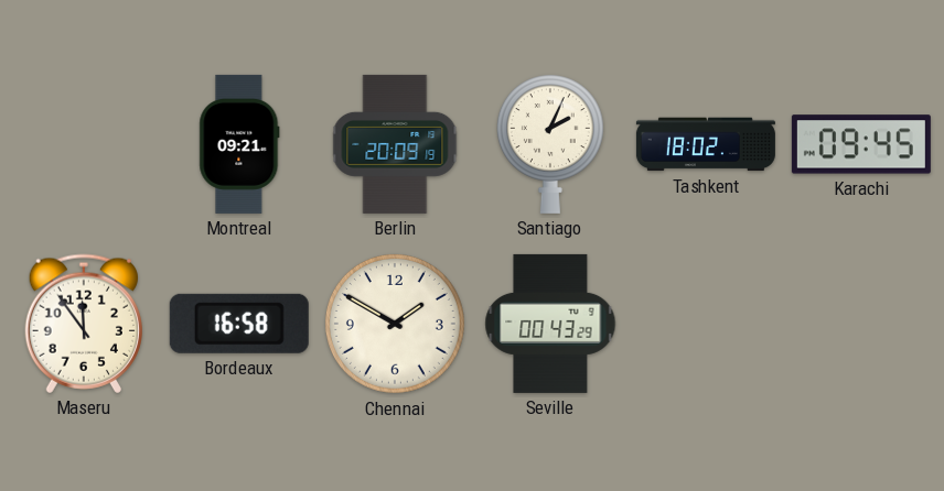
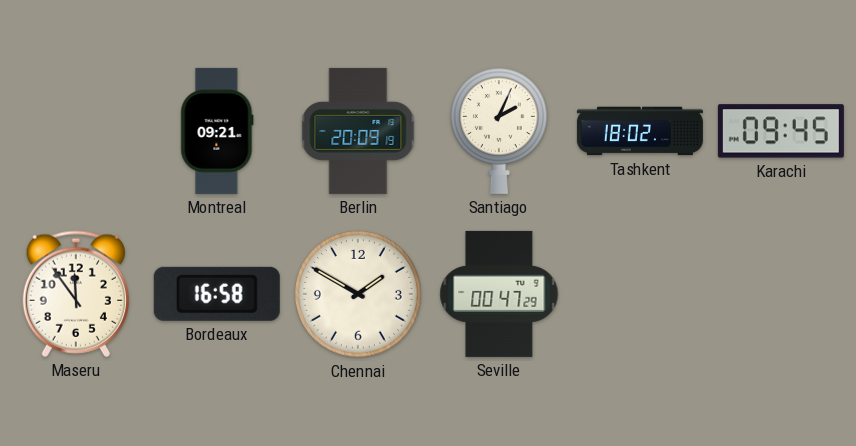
Seville: 00:43 -> 00:47 (499, 294)
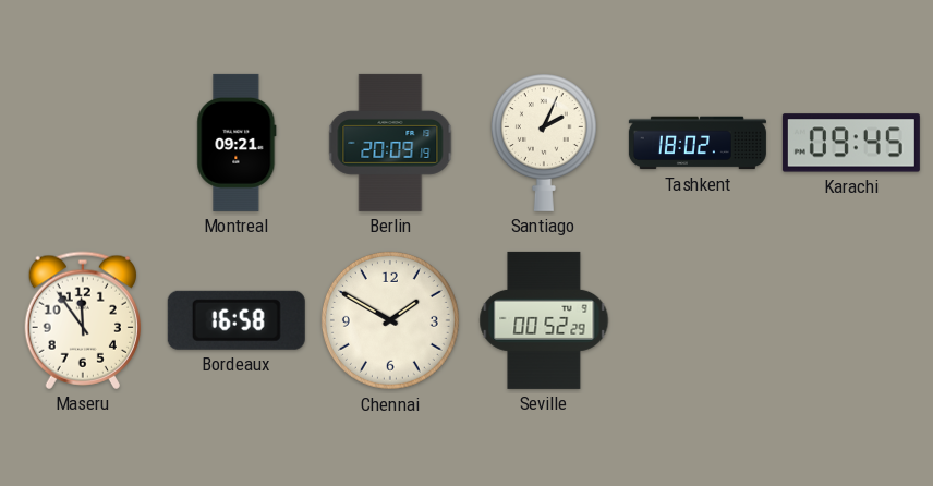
Seville: 00:47 -> 00:52 (544, 320)
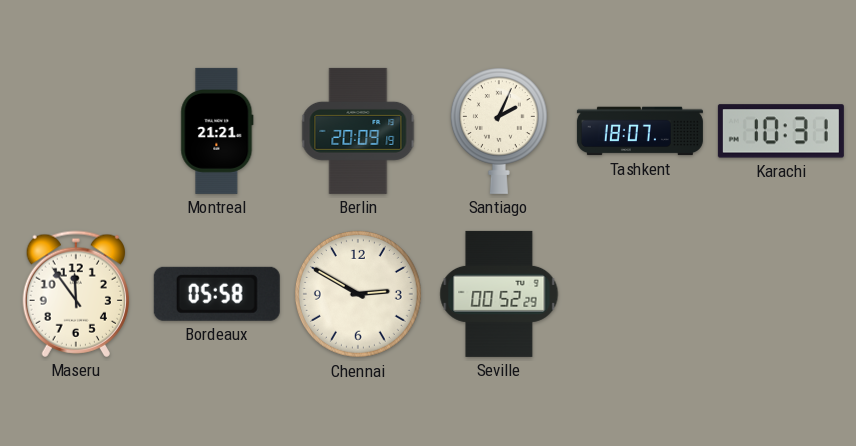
Montreal: 09:21 -> 21:21 (217, 131)
Tashkent: 18:02 -> 18:07 (640, 131)
Karachi: 09:45 -> 10:31 (781, 131)
Bordeaux: 16:58 -> 05:58 (217, 294)
Chennai: 1:50 -> 2:50 (358, 294)
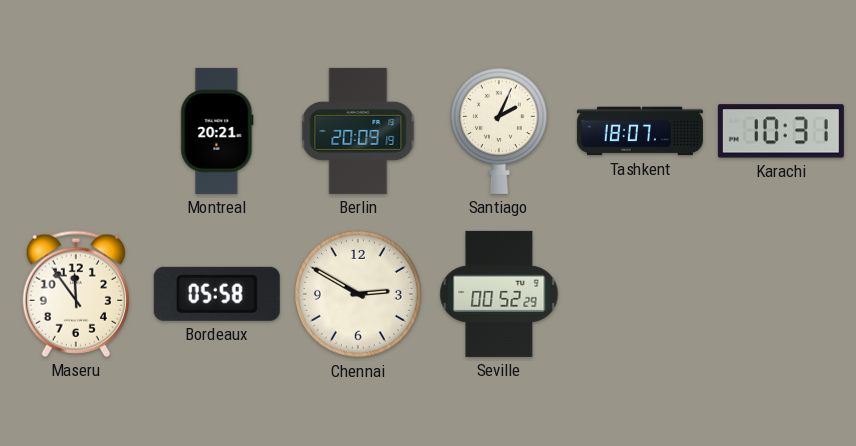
Montreal: 21:21 -> 20:21 (217, 131)
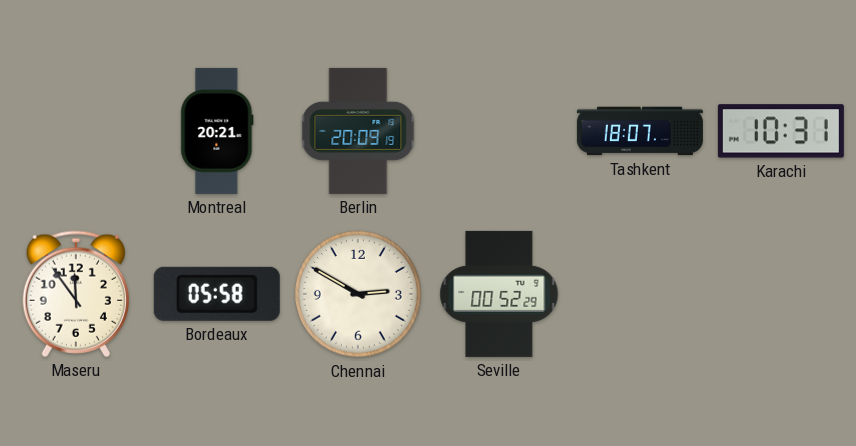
Santiago: 2:04 -> none (499, 131)
